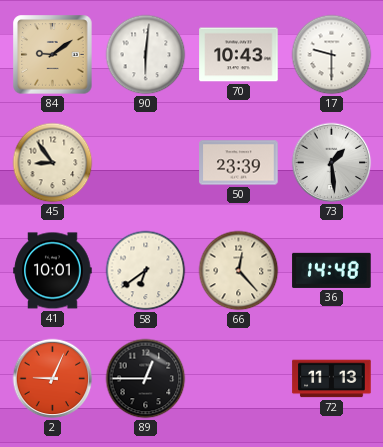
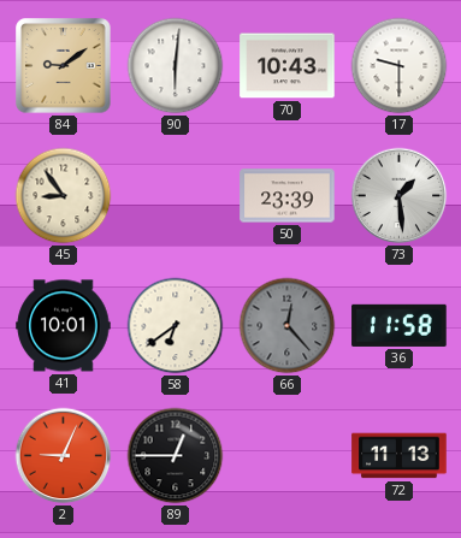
66 dial: cream -> grey (288, 326)
36: 14:48 -> 11:58 (400, 325)
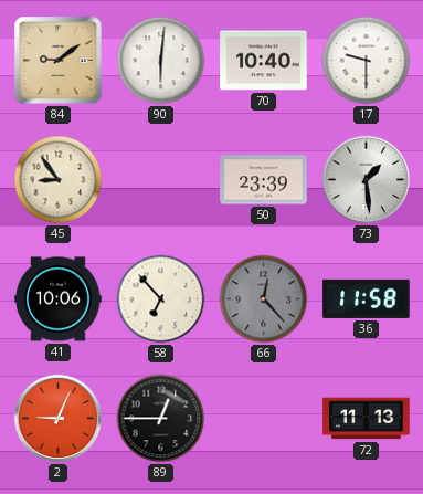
70: 10:43 -> 10:40 (264, 61)
41: 10:01 -> 10:06 (59, 299)
58: 6:39 -> 6:53 (161, 299)
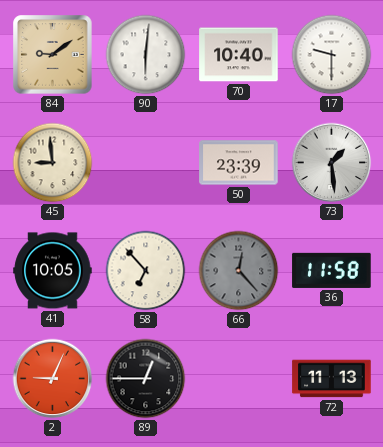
45: 8:54 -> 8:59 (53, 163)
41: 10:06 -> 10:05 (53, 271)
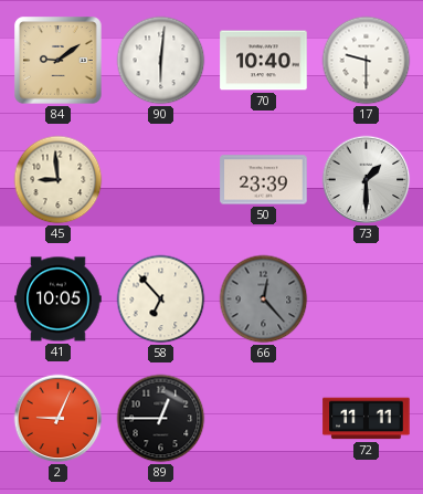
73: 1:29 -> 1:30 (367, 180)
36: 11:58 -> none (332, 270)
72: 11:13 -> 11:11 (367, 419)
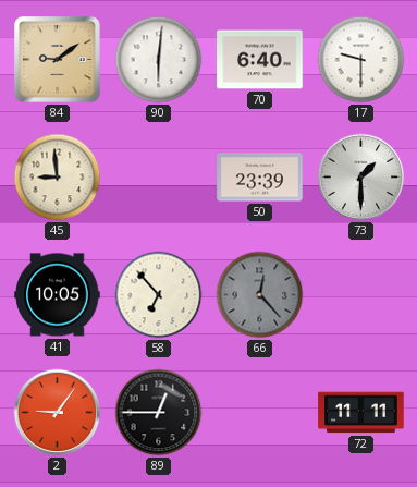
70: 10:40 -> 6:40 (260, 60)
2: 9:04 -> 9:06 (58, 413)
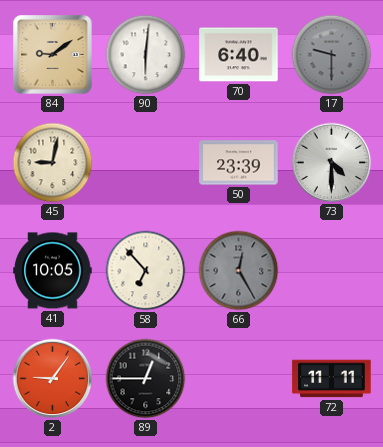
17 dial: white -> grey (332, 55)
45: 8:59 -> 9:02 (53, 163)
73: 1:30 -> 4:30 (332, 163)
66: 12:23 -> 12:25 (239, 271)
